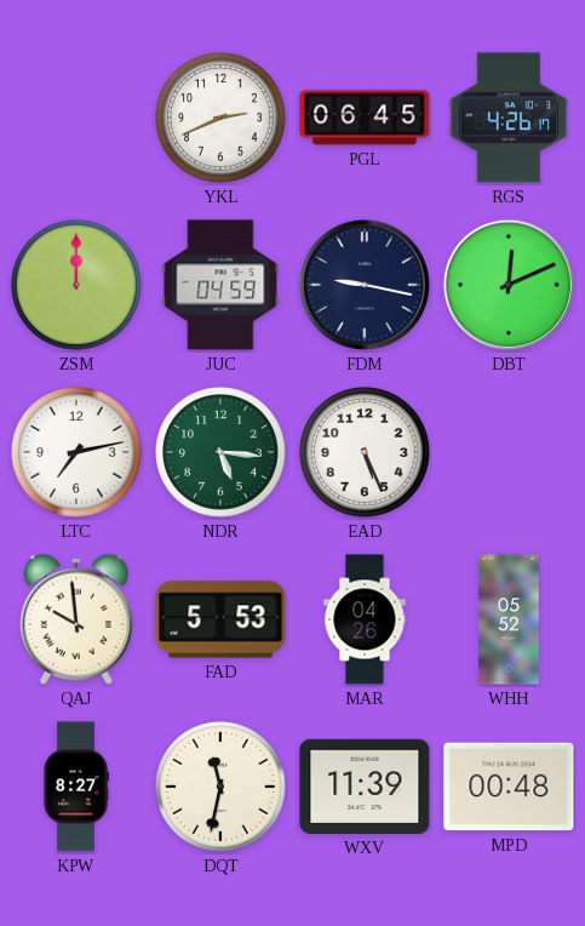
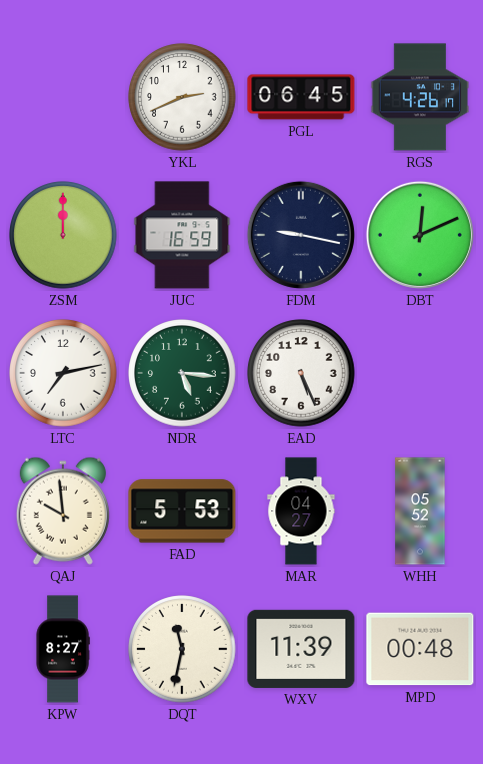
JUC: 04:59 -> 16:59 (182, 235)
MAR: 04:26 -> 04:27 (301, 511)
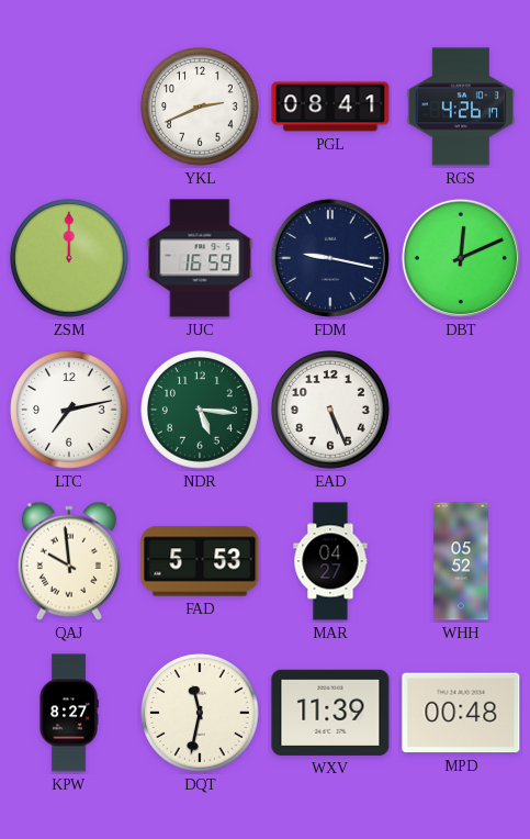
PGL: 06:45 -> 08:41 (330, 107)
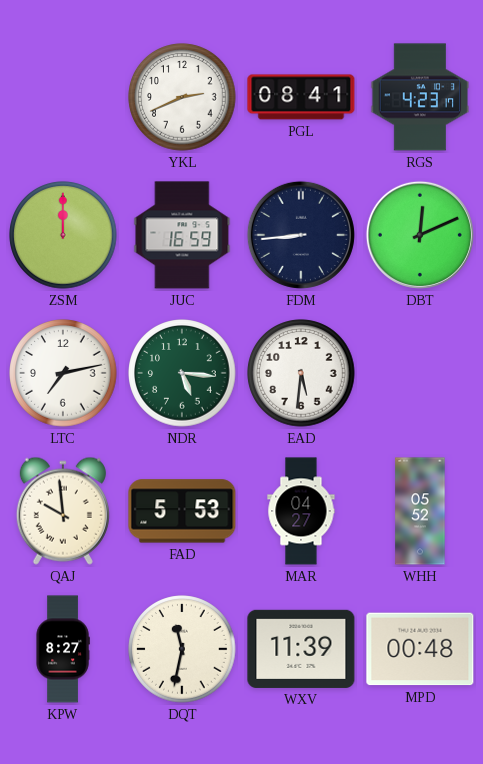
RGS: 4:26 -> 4:23 (420, 97)
FDM: 9:17 -> 8:44 (301, 235)
EAD: 5:26 -> 5:31 (301, 373)
